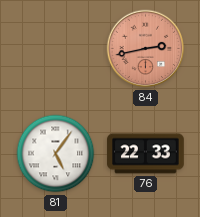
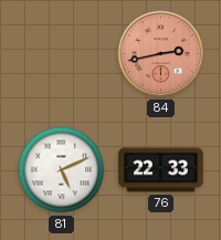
81: 5:06 -> 5:11 (62, 170)
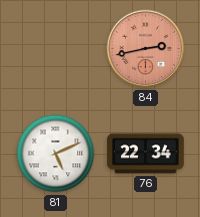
76: 22:33 -> 22:34 (146, 154)
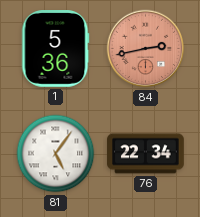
1: none -> 5:36 (55, 49)
81: 5:11 -> 5:06 (56, 154)
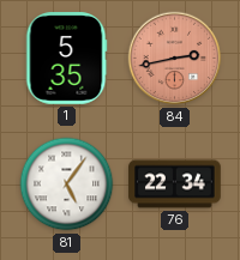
1: 5:36 -> 5:35 (66, 59)
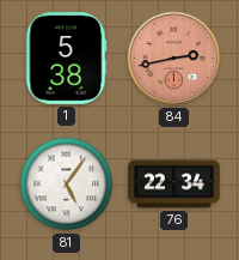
1: 5:35 -> 5:38 (66, 59)
